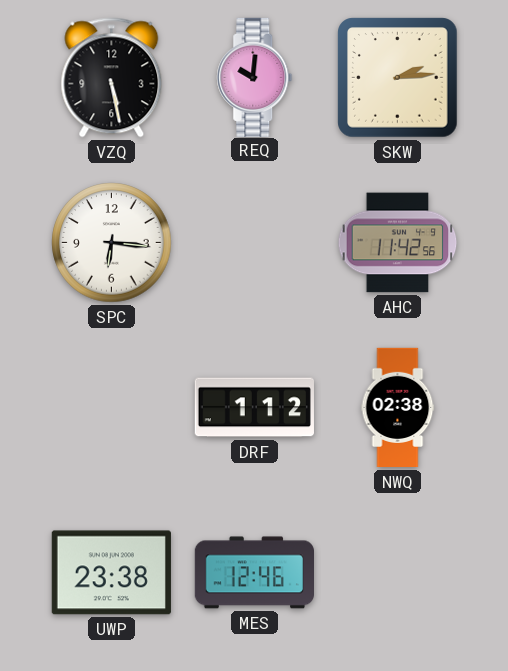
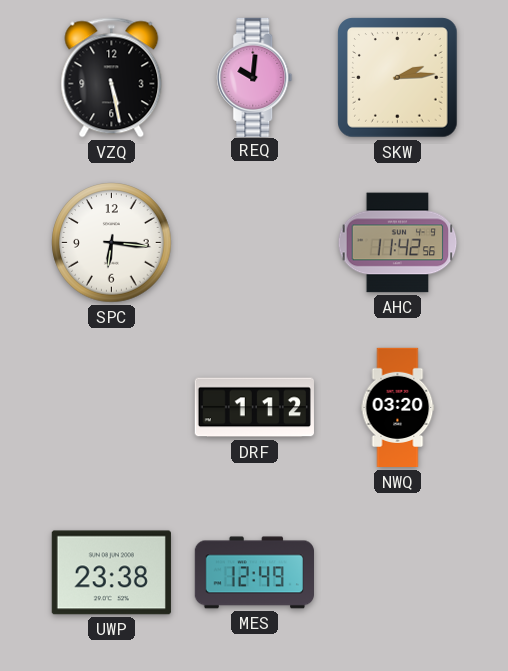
NWQ: 02:38 -> 03:20 (398, 408)
MES: 12:46 -> 12:49 (254, 573)
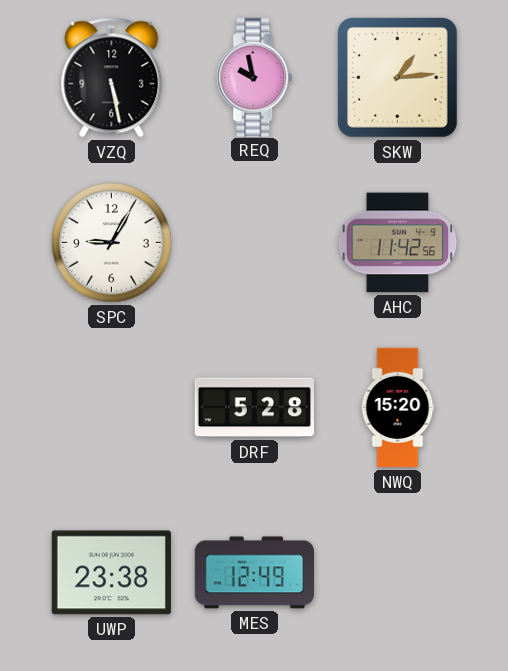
REQ: 10:01 -> 9:58 (255, 77)
SKW: 2:14 -> 1:14 (398, 78)
SPC: 6:16 -> 9:05 (112, 243)
DRF: 1:12 -> 5:28 (254, 408)
NWQ: 03:20 -> 15:20 (398, 408)
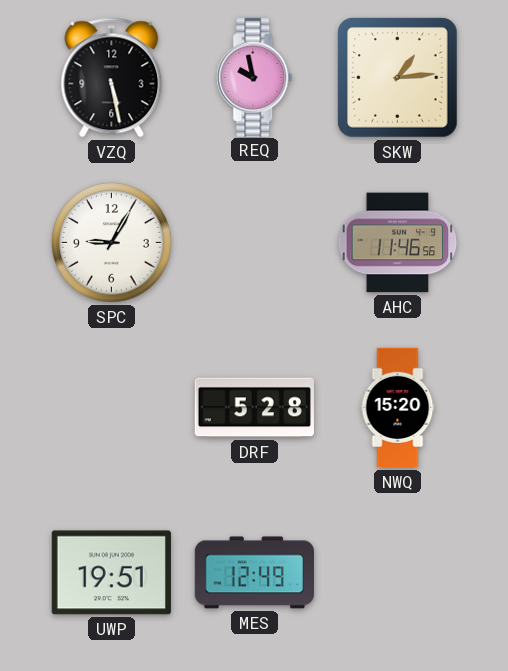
AHC: 11:42 -> 11:46 (398, 243)
UWP: 23:38 -> 19:51 (111, 573)
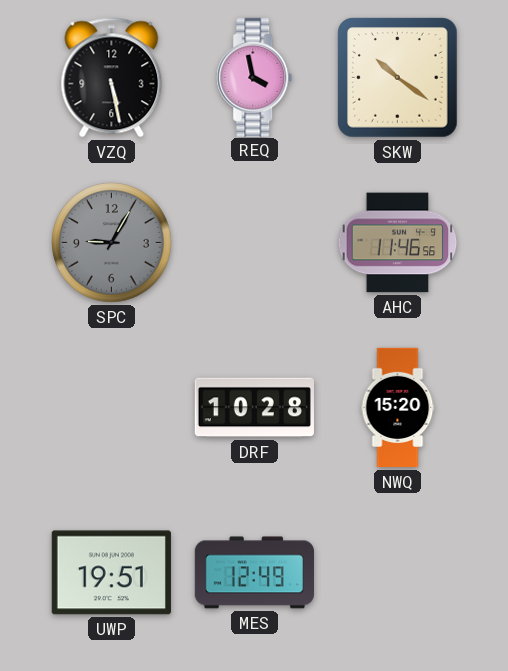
REQ: 9:58 -> 3:58 (255, 77)
SKW: 1:14 -> 10:21 (398, 78)
SPC dial: white -> grey (112, 243)
DRF: 5:28 -> 10:28 (254, 408)
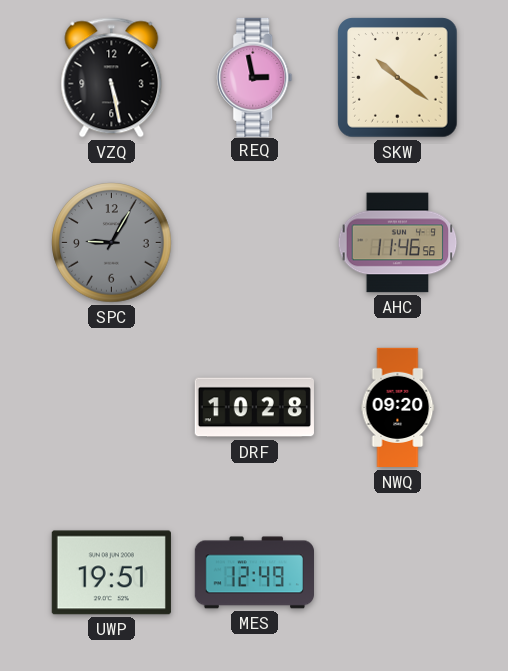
REQ: 3:58 -> 2:58 (255, 77)
NWQ: 15:20 -> 09:20 (398, 408)
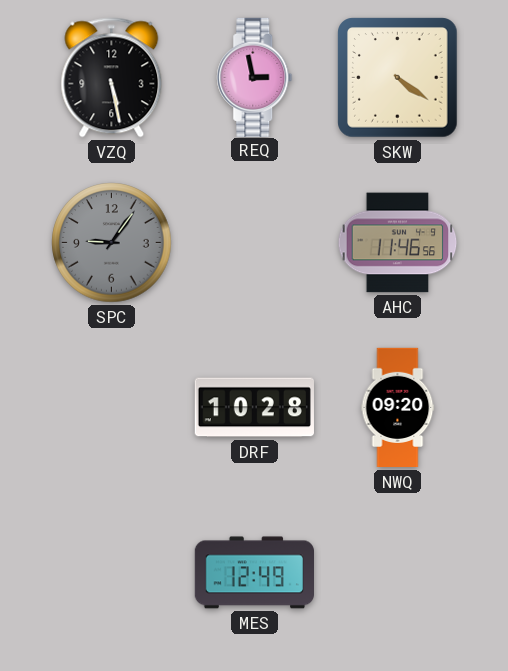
SKW: 10:21 -> 4:21 (398, 78)
SPC: 9:05 -> 9:06 (112, 243)
UWP: 19:51 -> none (111, 573)
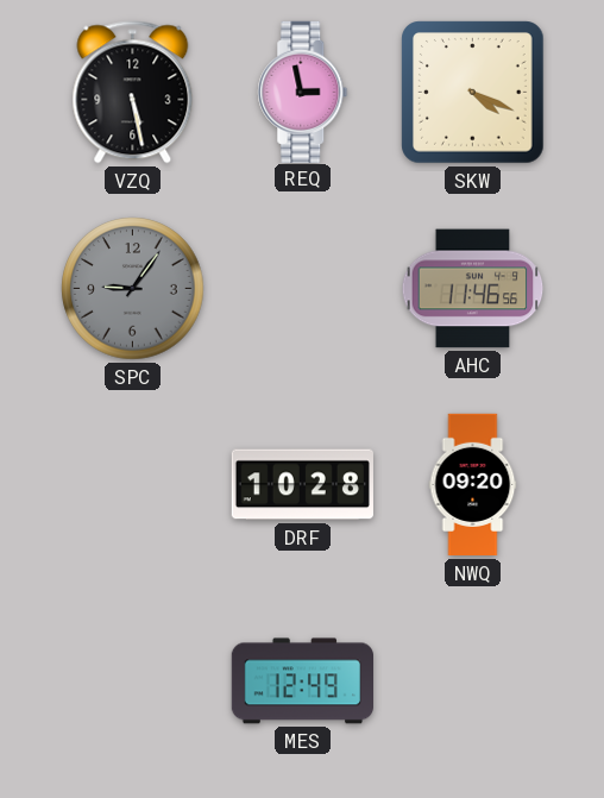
SKW: 4:21 -> 4:19 (473, 93)
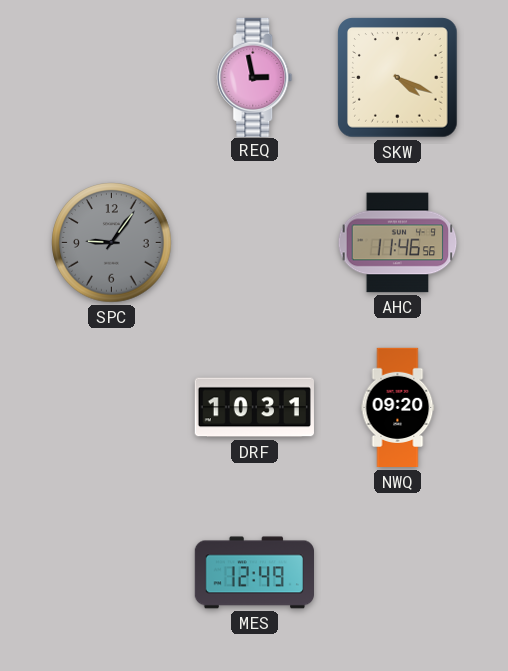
VZQ: 5:28 -> none (133, 93)
DRF: 10:28 -> 10:31 (254, 408)
